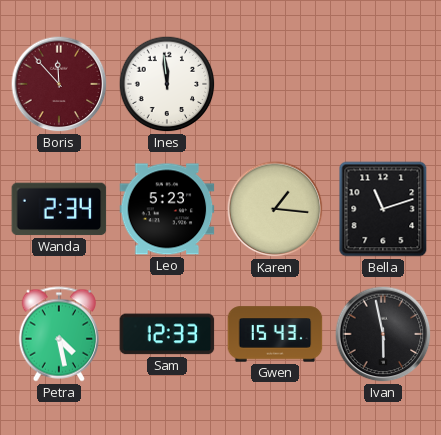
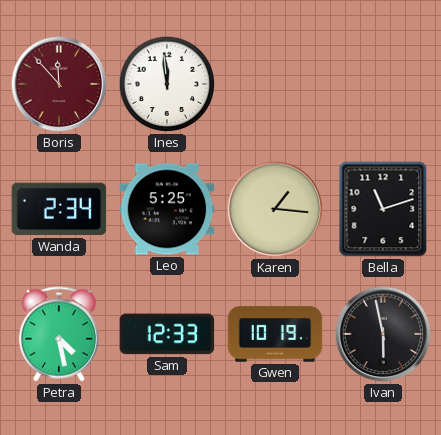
Leo: 5:23 -> 5:25 (167, 209)
Gwen: 15:43 -> 10:19 (275, 334)
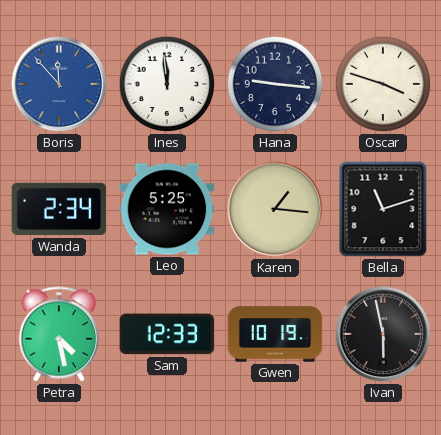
Boris dial: burgundy -> blue (59, 84)
Hana: none -> 9:16 (275, 84)
Oscar: none -> 3:48 (383, 84)
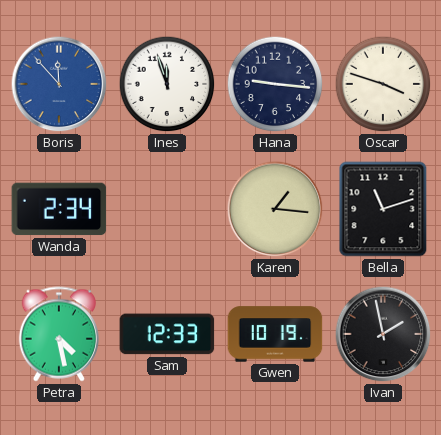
Ines: 11:59 -> 11:57 (167, 84)
Leo: 5:25 -> none (167, 209)
Ivan: 5:58 -> 1:58 (383, 334)
